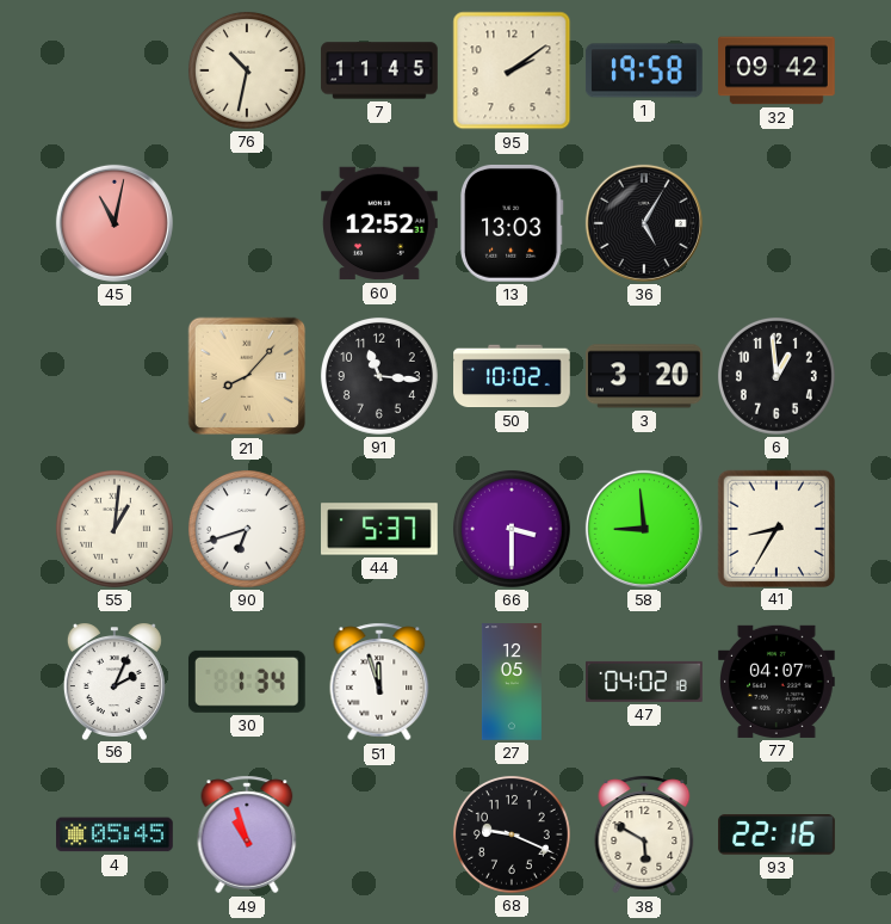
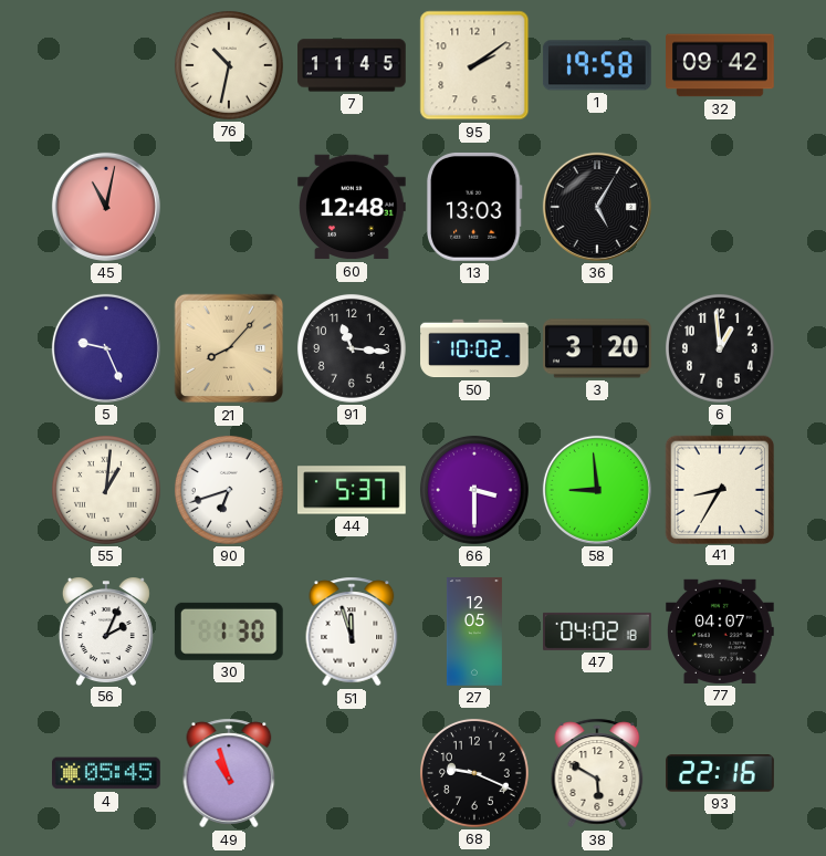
60: 12:52 -> 12:48 (353, 207)
5: none -> 9:26 (106, 348)
30: 1:34 -> 1:30 (229, 631)
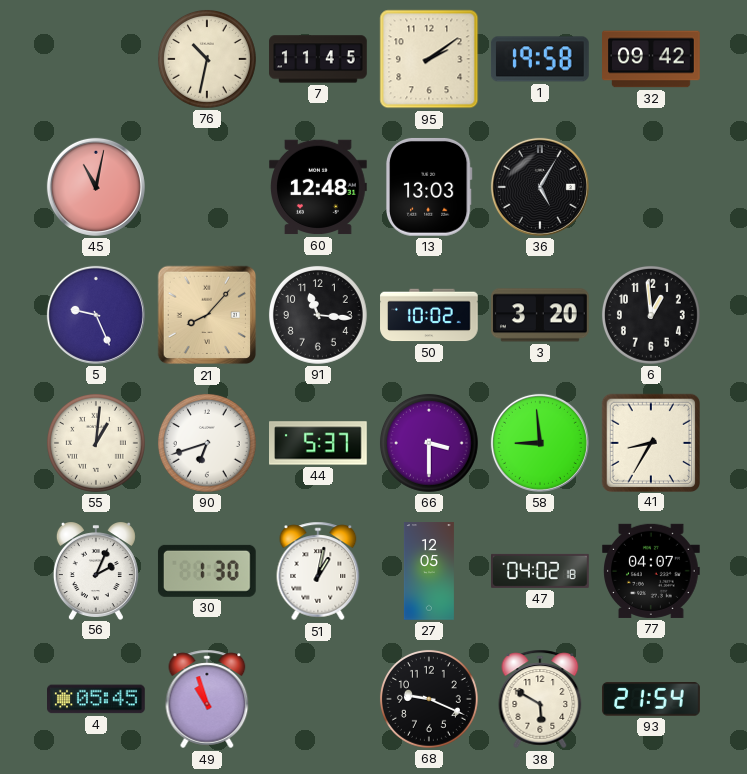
51: 11:57 -> 1:02 (318, 571)
93: 22:16 -> 21:54 (652, 699)
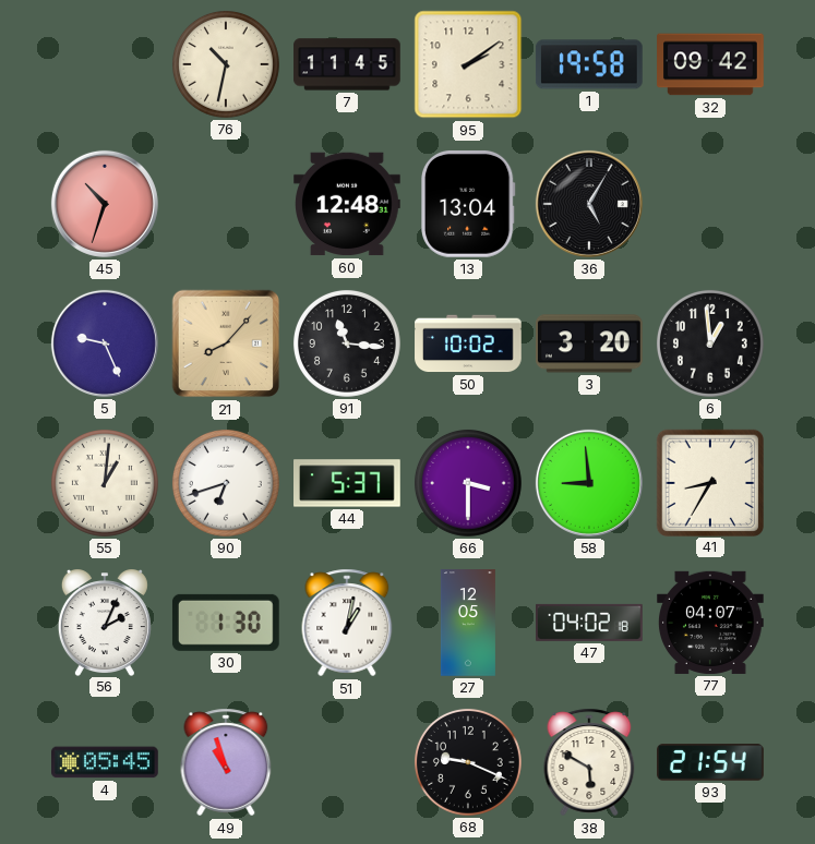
45: 11:02 -> 10:33 (105, 204)
13: 13:03 -> 13:04 (469, 204)
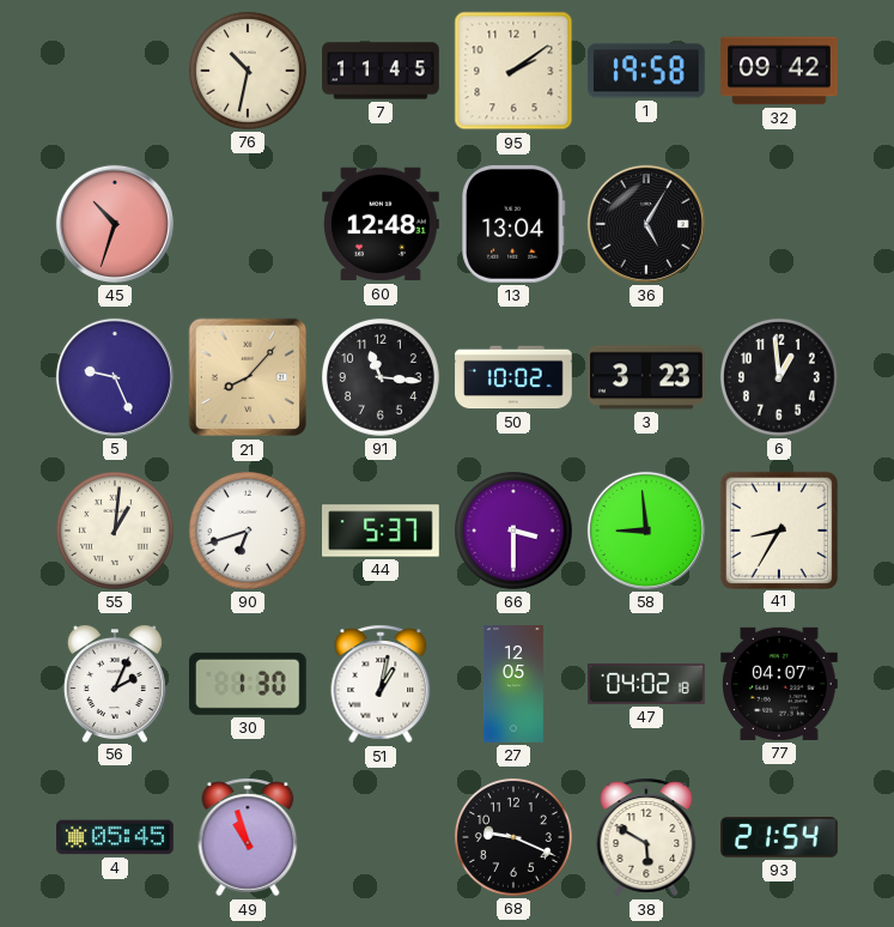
3: 3:20 -> 3:23 (647, 377)
